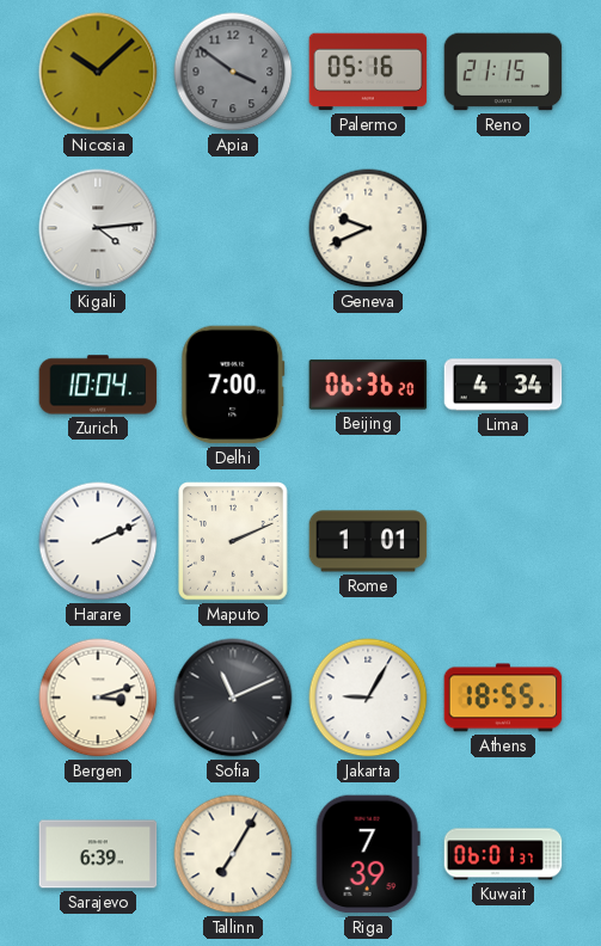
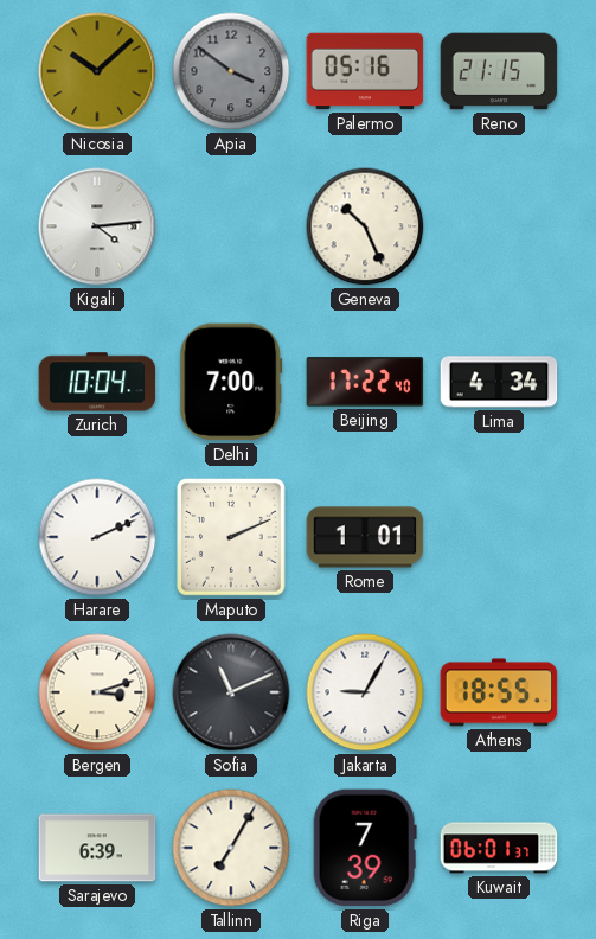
Geneva: 9:41 -> 10:26 (365, 226)
Beijing: 06:36 -> 17:22 (365, 382)
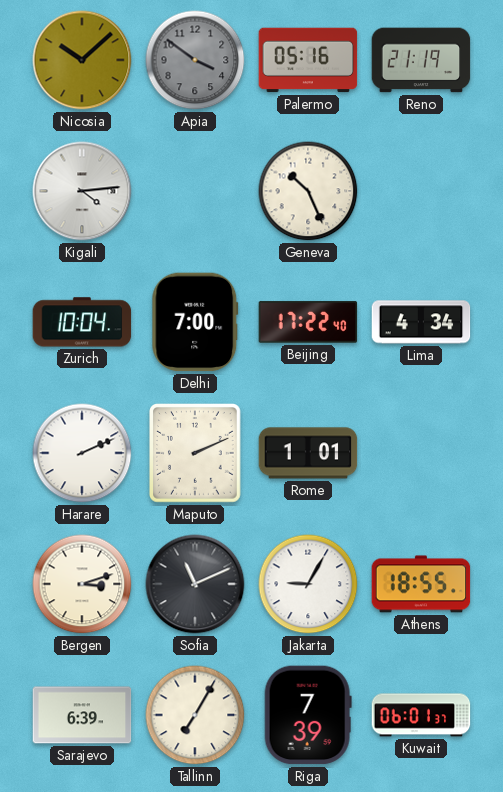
Reno: 21:15 -> 21:19 (421, 60)
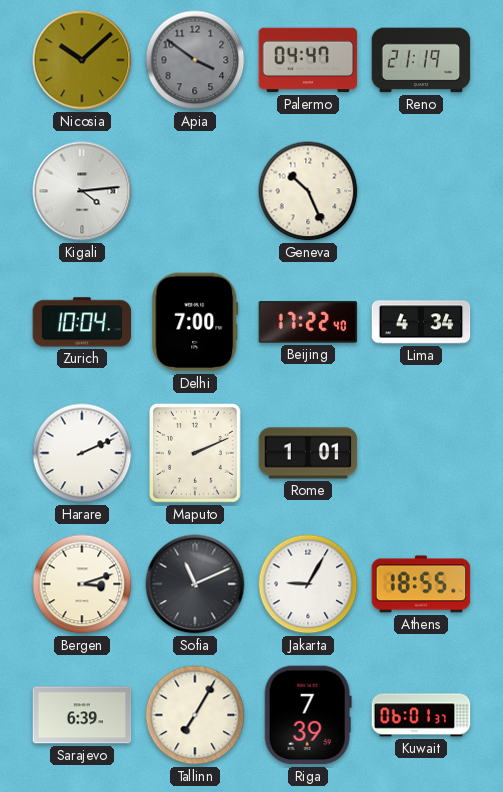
Palermo: 05:16 -> 04:47 (308, 60)
